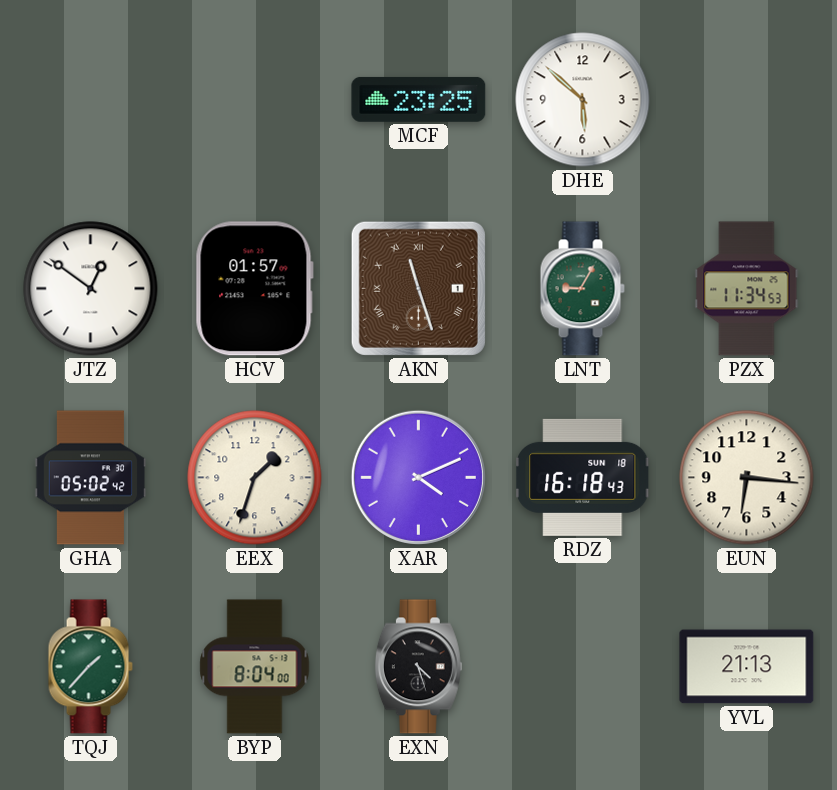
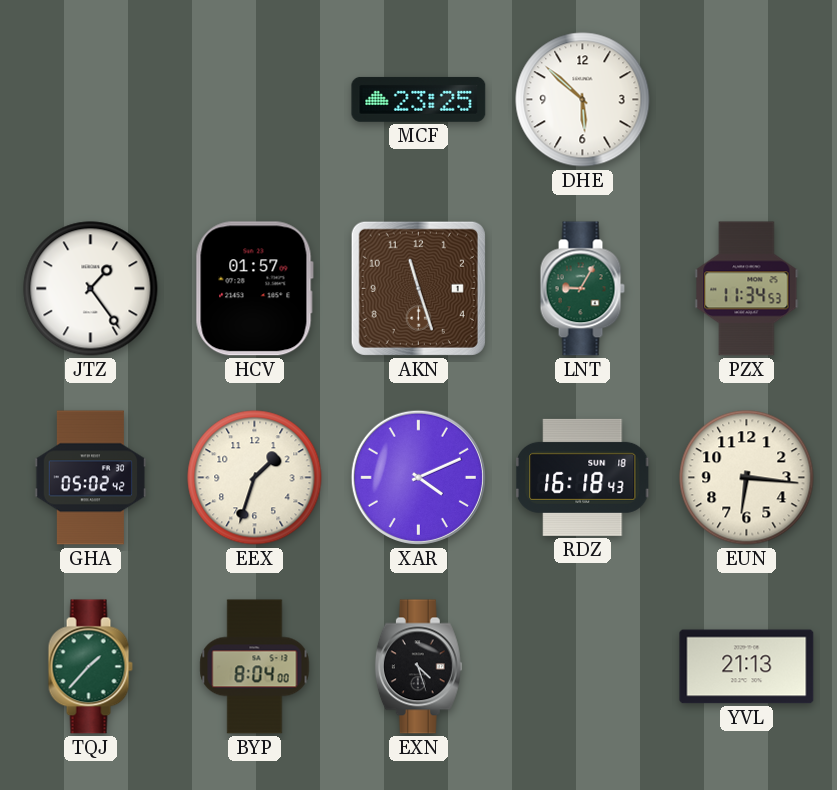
JTZ: 12:51 -> 1:24 (91, 289)
AKN numerals: Roman -> Arabic (418, 288)
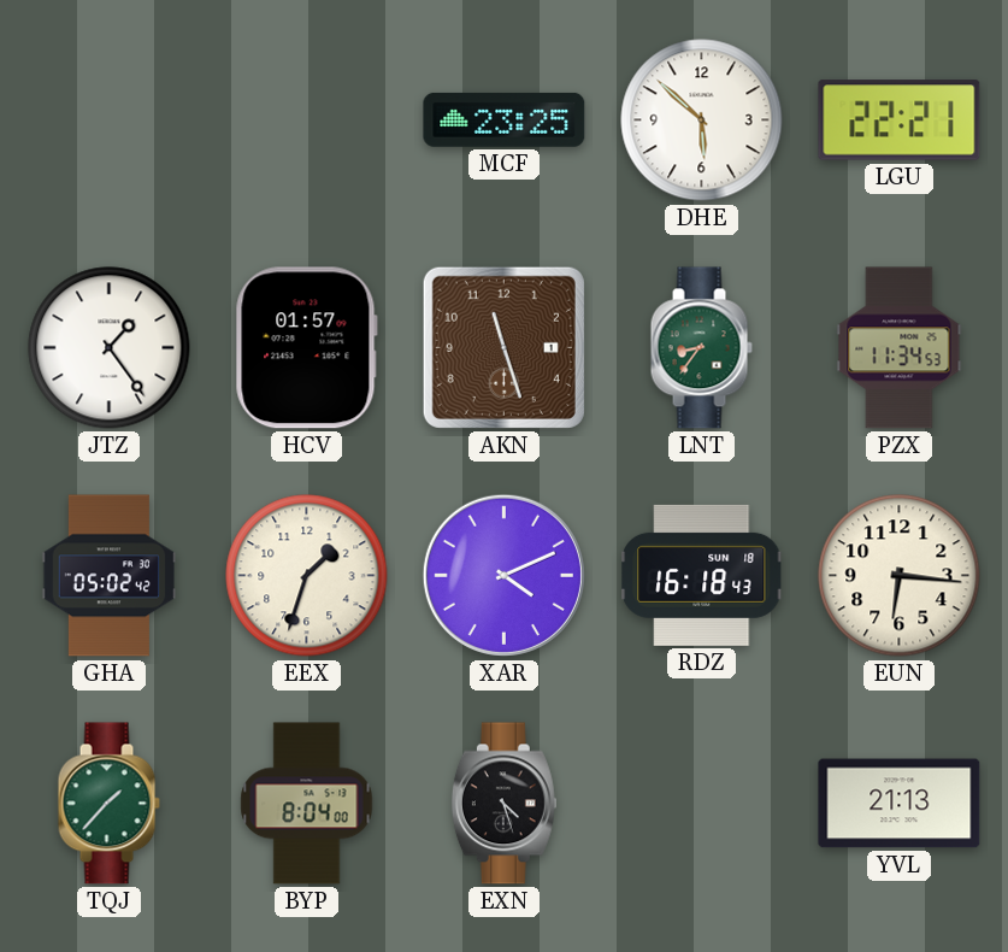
LGU: none -> 22:21 (900, 121)
LNT: 9:05 -> 8:36 (701, 348)
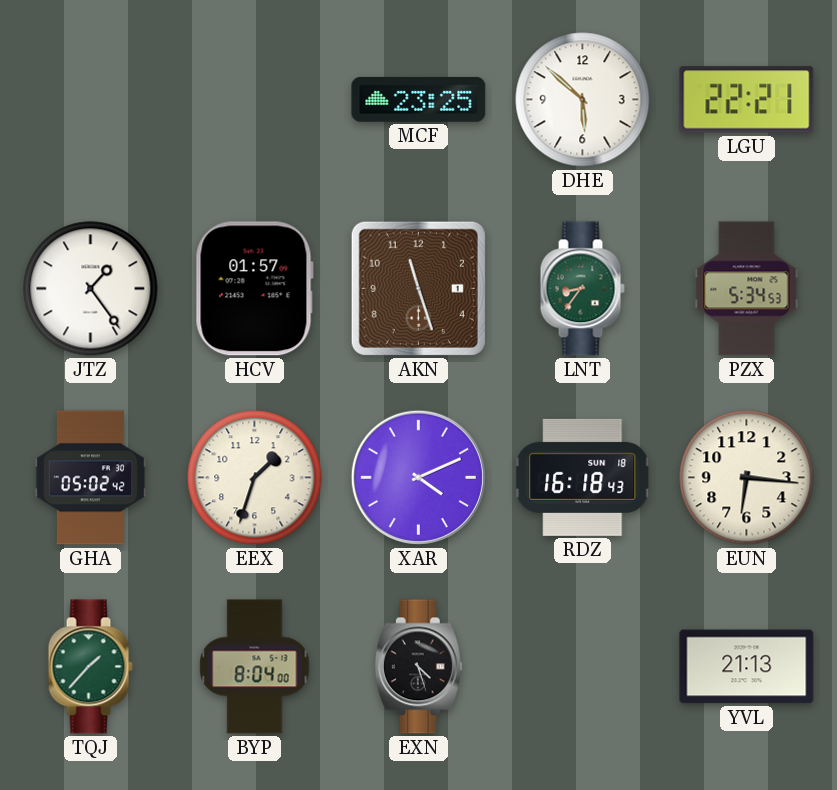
PZX: 11:34 -> 5:34 (747, 289)
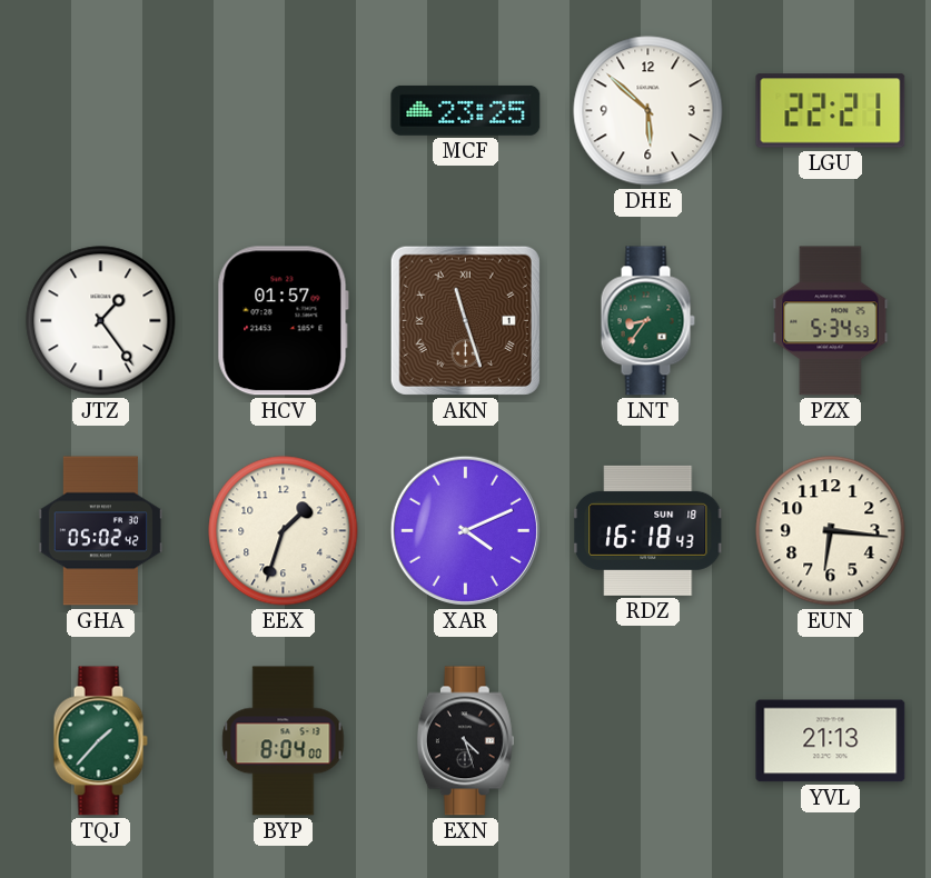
AKN numerals: Arabic -> Roman (465, 320)
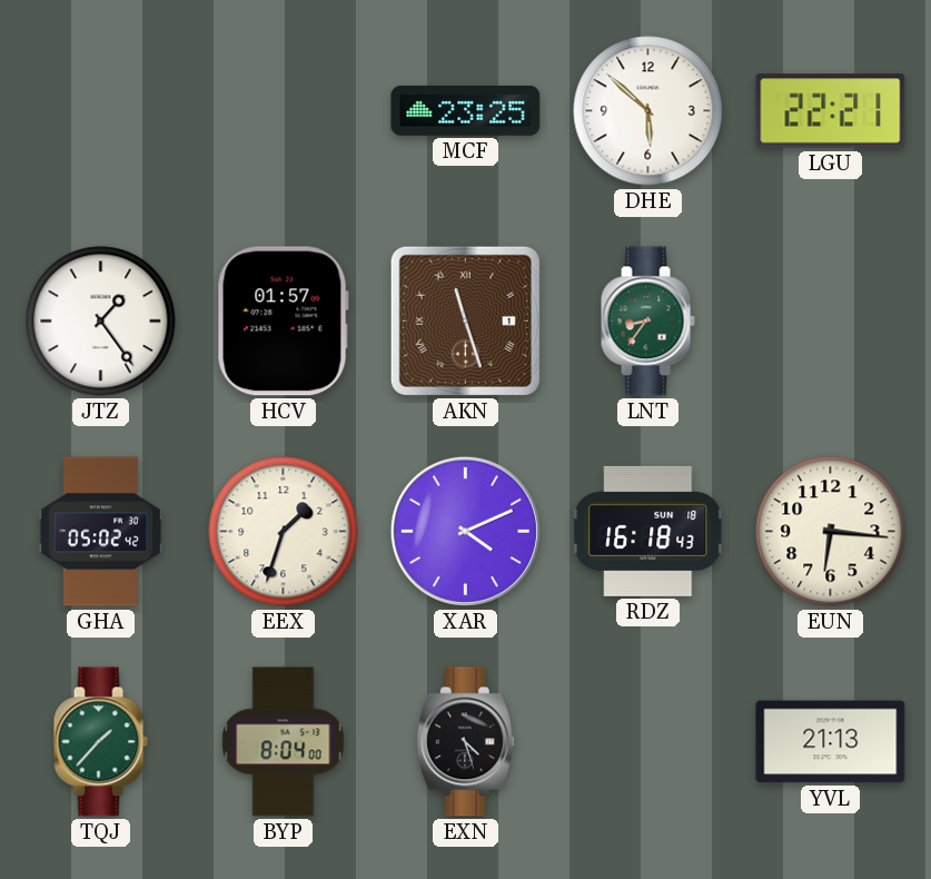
PZX: 5:34 -> none (831, 321)
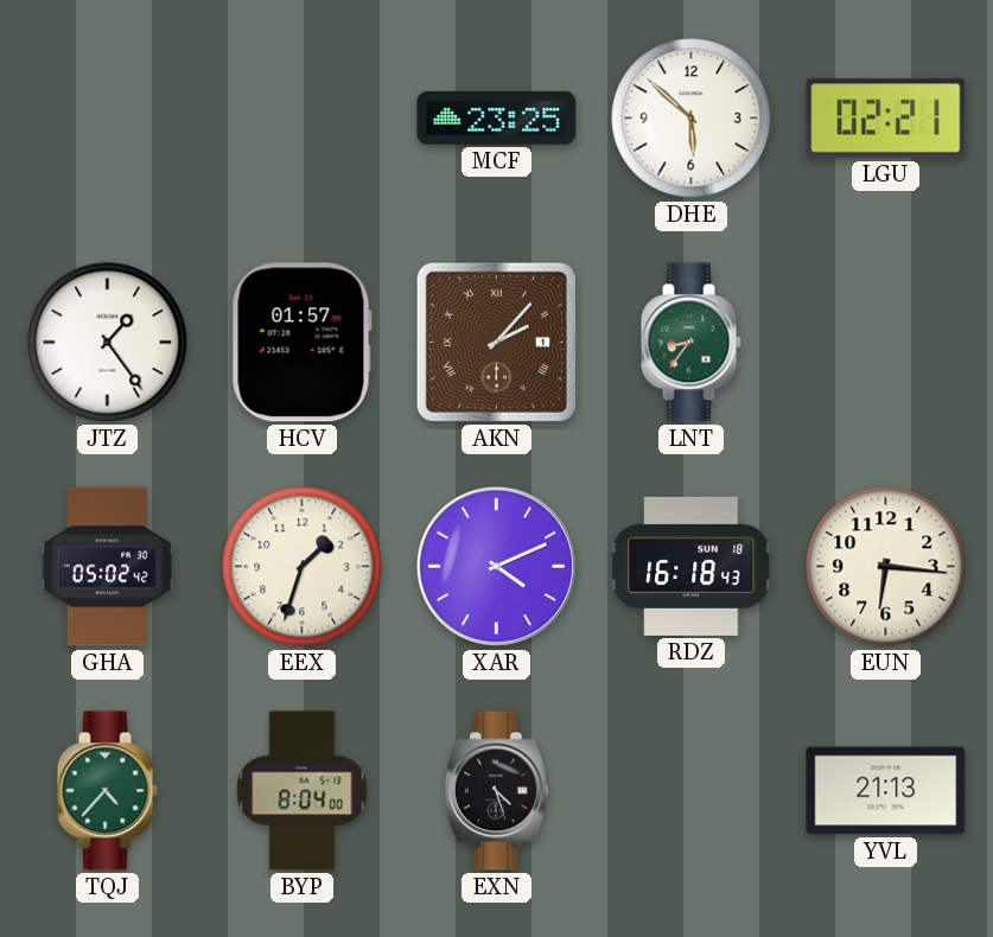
LGU: 22:21 -> 02:21 (886, 119)
AKN: 11:27 -> 2:07 (496, 342)
TQJ: 1:37 -> 4:37 (107, 791)
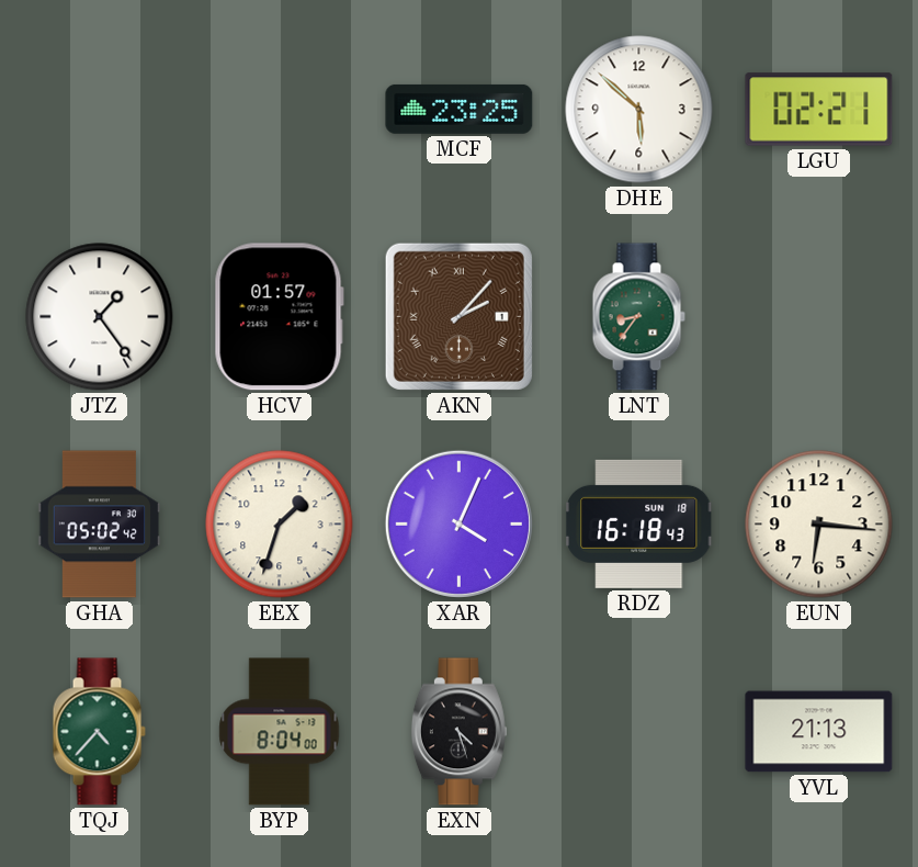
XAR: 4:11 -> 4:04 (458, 523)
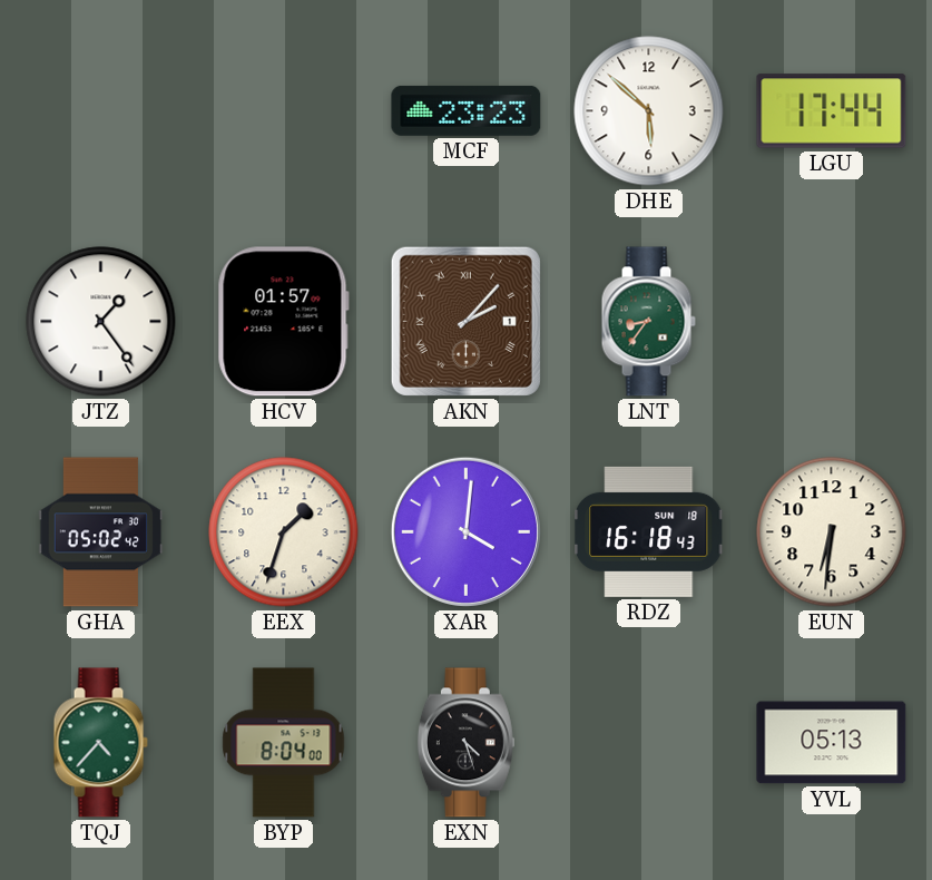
MCF: 23:25 -> 23:23 (467, 110)
LGU: 02:21 -> 17:44 (832, 111)
XAR: 4:04 -> 4:01 (465, 531)
EUN: 6:16 -> 6:31 (832, 532)
YVL: 21:13 -> 05:13 (832, 743)
